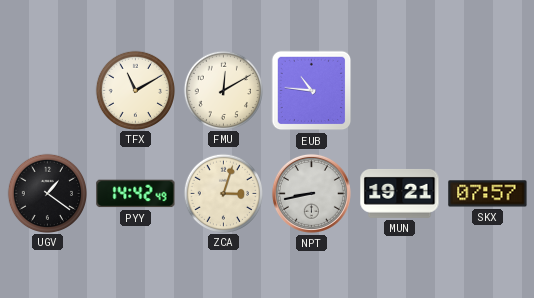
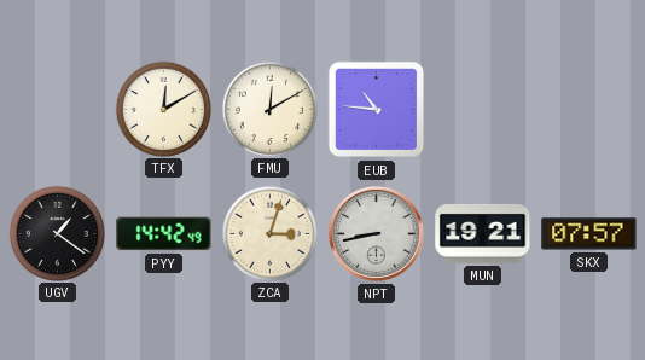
TFX: 11:10 -> 12:10 (163, 109)
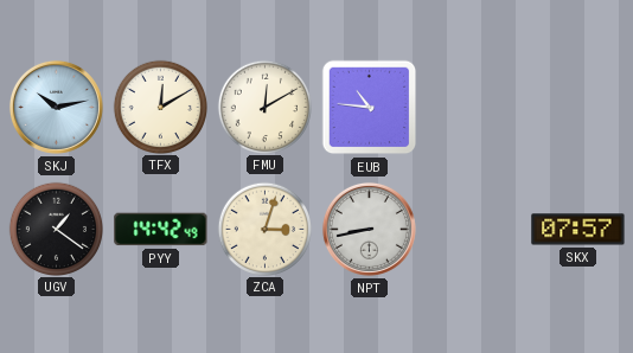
SKJ: none -> 10:13 (56, 107)
MUN: 19:21 -> none (483, 233)
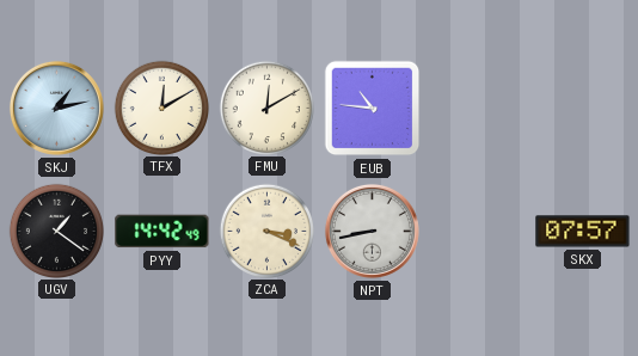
SKJ: 10:13 -> 1:13 (56, 108)
ZCA: 3:03 -> 3:19 (266, 231)
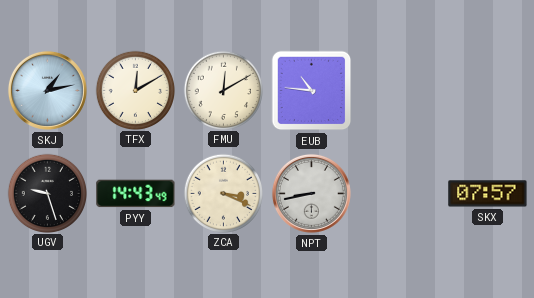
UGV: 1:21 -> 9:27 (47, 193)
PYY: 14:42 -> 14:43 (136, 194)
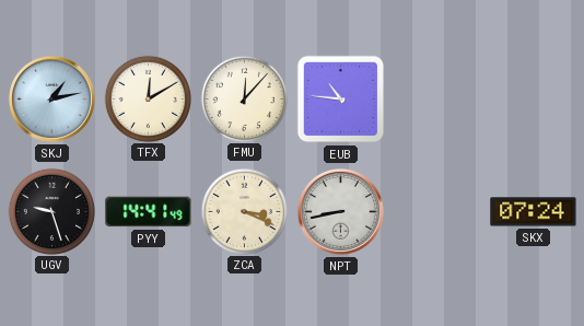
FMU: 12:10 -> 12:07 (244, 98)
PYY: 14:43 -> 14:41 (149, 212)
SKX: 07:57 -> 07:24 (534, 212)
